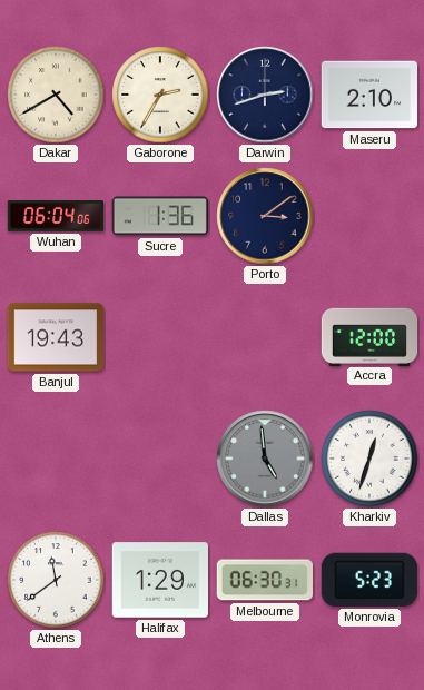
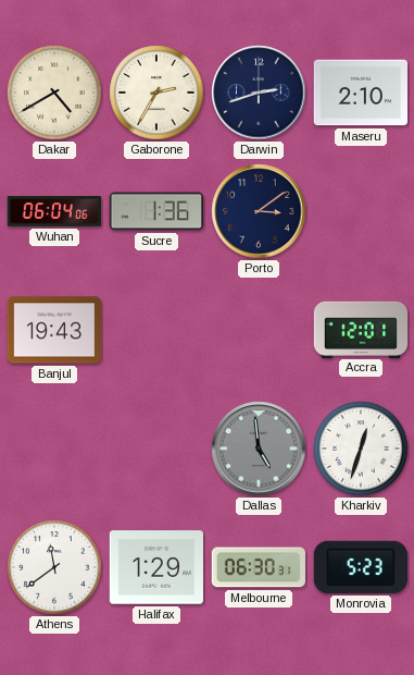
Accra: 12:00 -> 12:01 (361, 329)
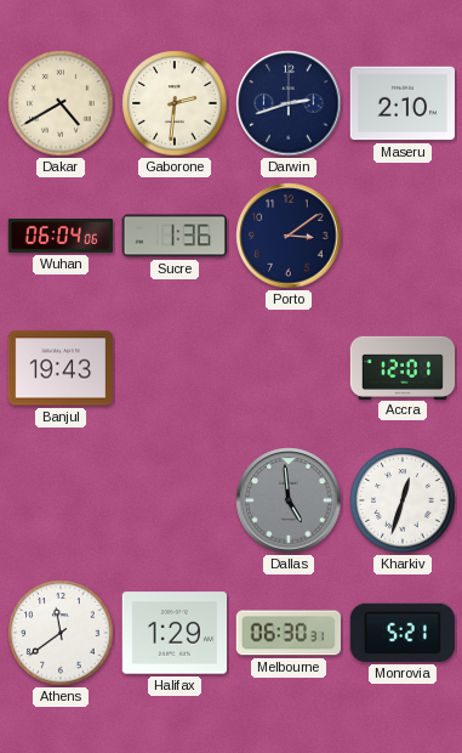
Gaborone: 2:35 -> 2:31 (175, 103)
Monrovia: 5:23 -> 5:21 (403, 633)
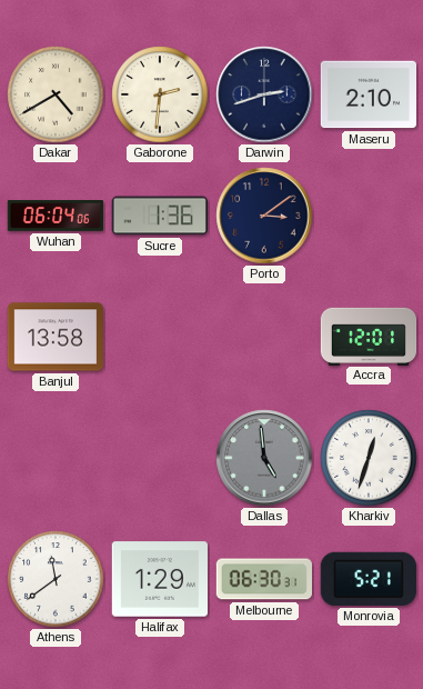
Banjul: 19:43 -> 13:58 (54, 337)
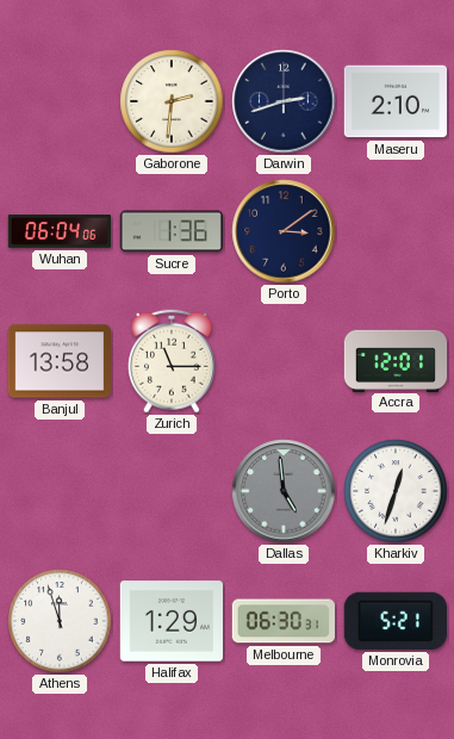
Dakar: 4:40 -> none (56, 94)
Zurich: none -> 11:15 (172, 361)
Athens: 11:39 -> 11:57 (60, 621)
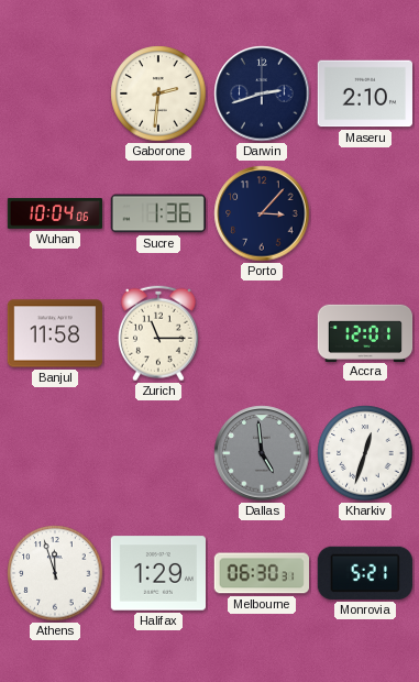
Wuhan: 06:04 -> 10:04 (55, 213)
Porto: 3:09 -> 3:07 (262, 213)
Banjul: 13:58 -> 11:58 (54, 333)
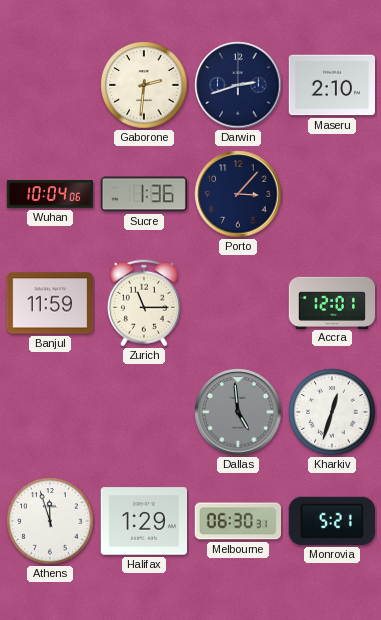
Banjul: 11:58 -> 11:59 (49, 303)
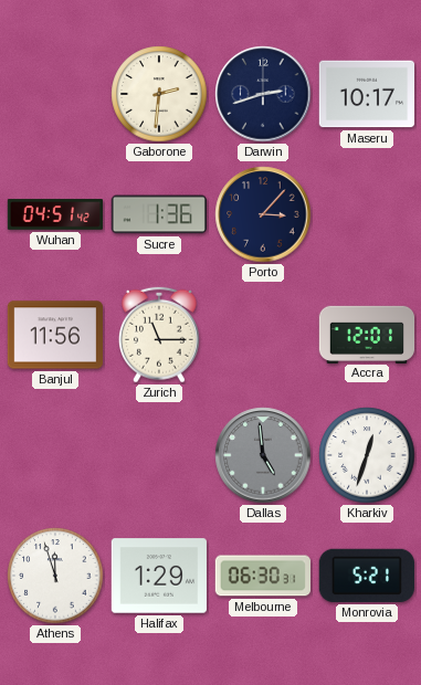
Maseru: 2:10 -> 10:17 (366, 94)
Wuhan: 10:04 -> 04:51 (55, 214)
Banjul: 11:59 -> 11:56 (54, 335)
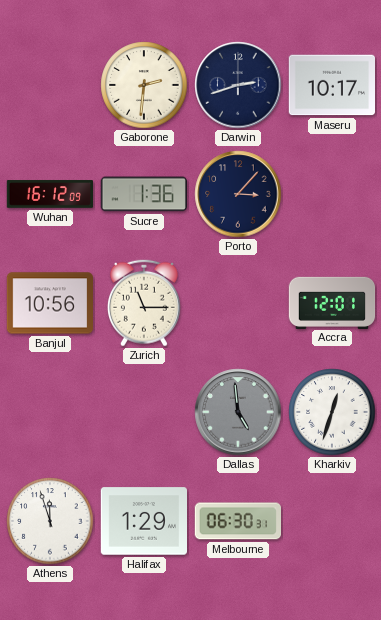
Wuhan: 04:51 -> 16:12 (50, 194)
Banjul: 11:56 -> 10:56 (49, 303)
Monrovia: 5:21 -> none (367, 576)
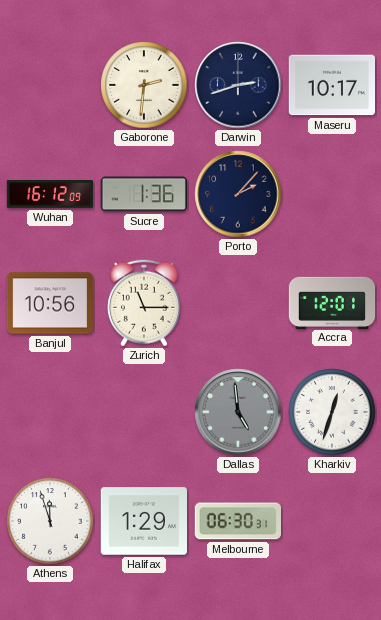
Porto: 3:07 -> 2:07 (238, 194)
